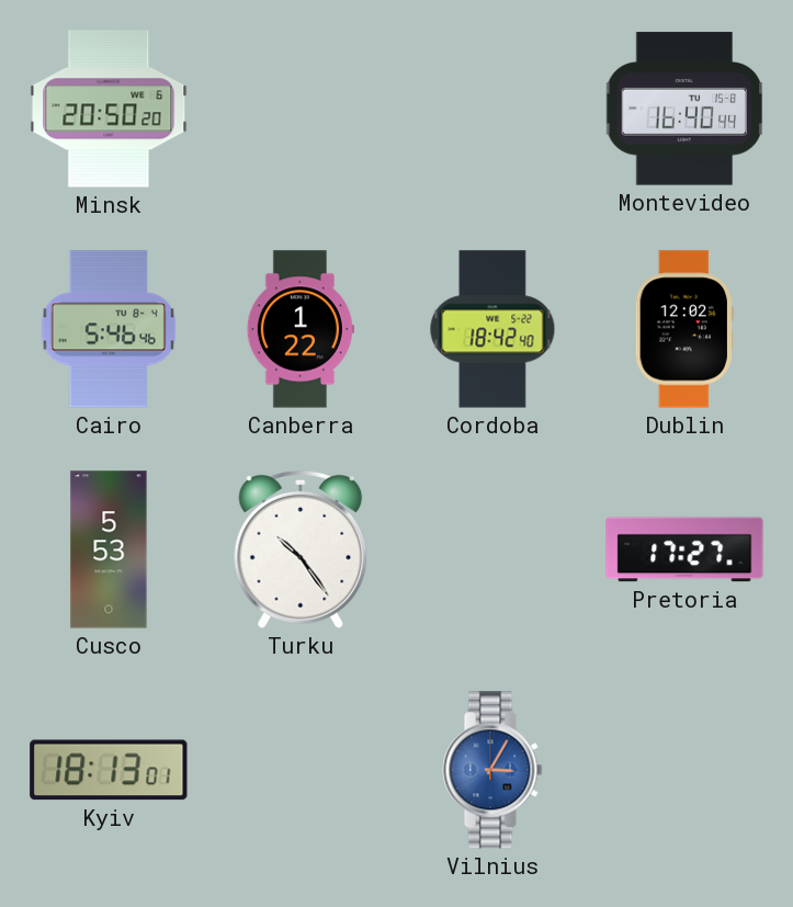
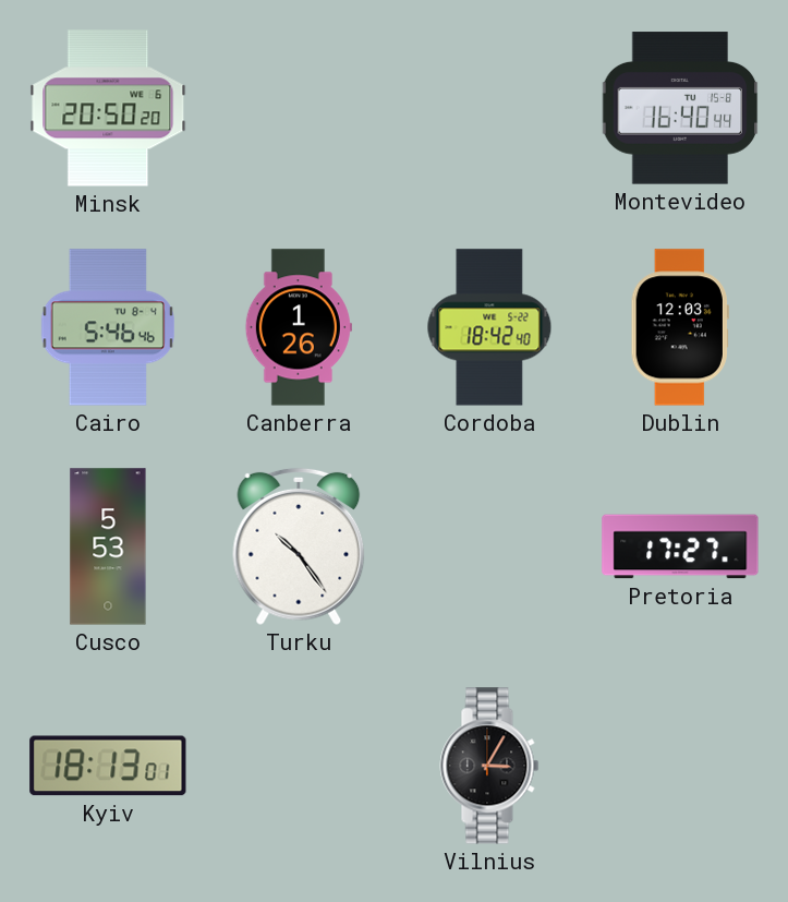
Canberra: 1:22 -> 1:26 (299, 327)
Dublin: 12:02 -> 12:03 (680, 327)
Vilnius dial: blue -> black (489, 766)
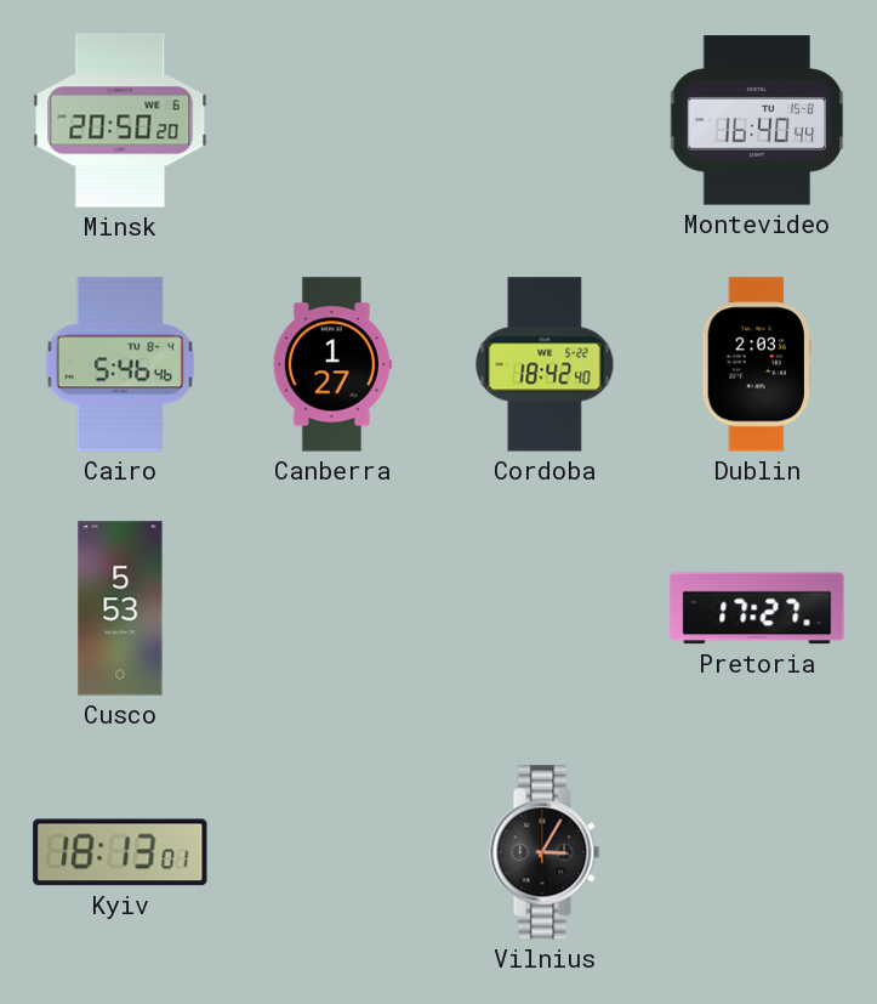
Canberra: 1:26 -> 1:27 (332, 364)
Dublin: 12:03 -> 2:03 (757, 364)
Turku: 10:24 -> none (299, 546)
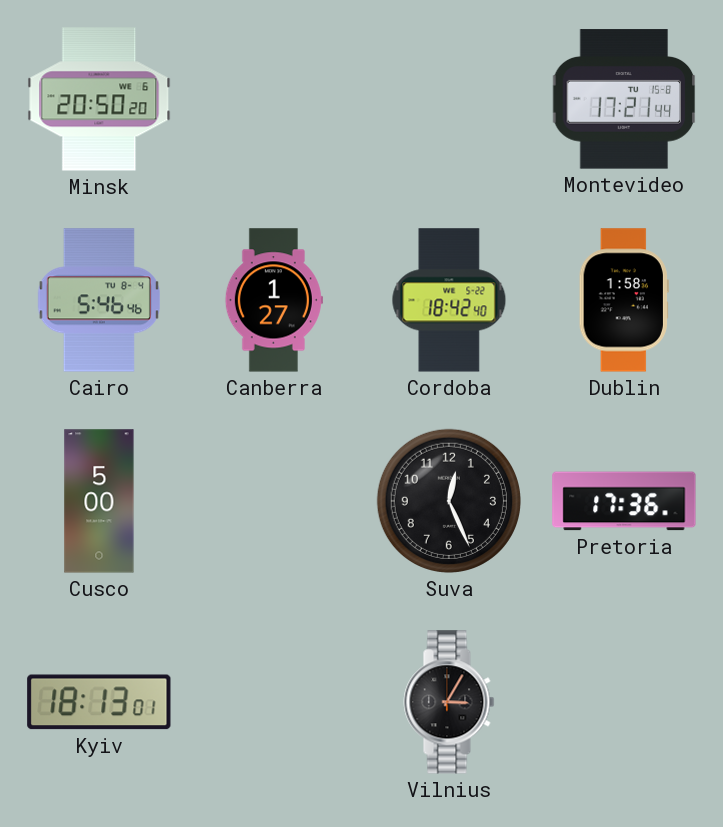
Montevideo: 16:40 -> 17:21 (624, 99)
Dublin: 2:03 -> 1:58 (624, 300)
Cusco: 5:53 -> 5:00 (99, 501)
Suva: none -> 12:26 (449, 501)
Pretoria: 17:27 -> 17:36 (624, 501)
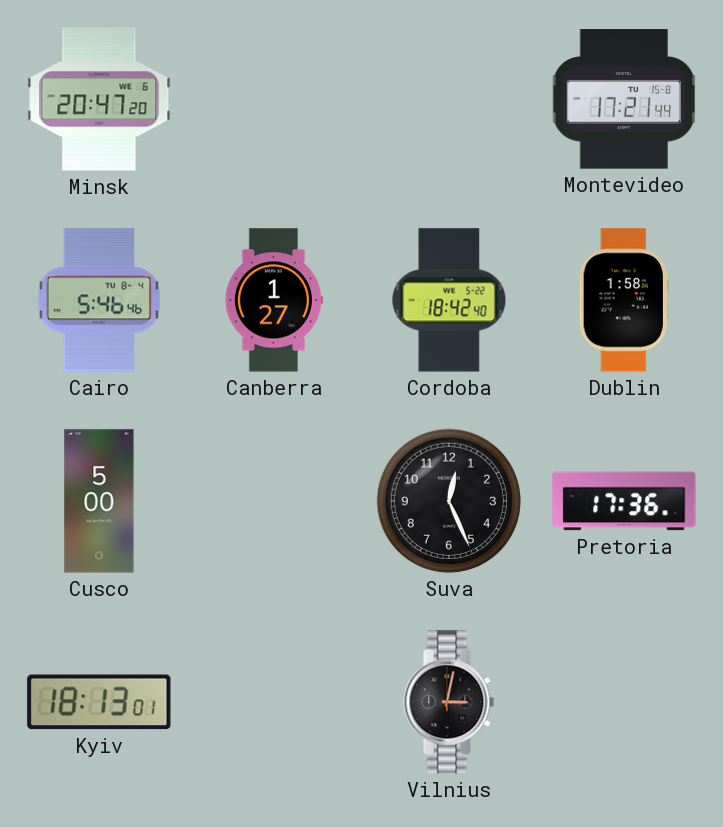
Minsk: 20:50 -> 20:47 (99, 99)
Vilnius: 3:05 -> 3:02 (449, 702)
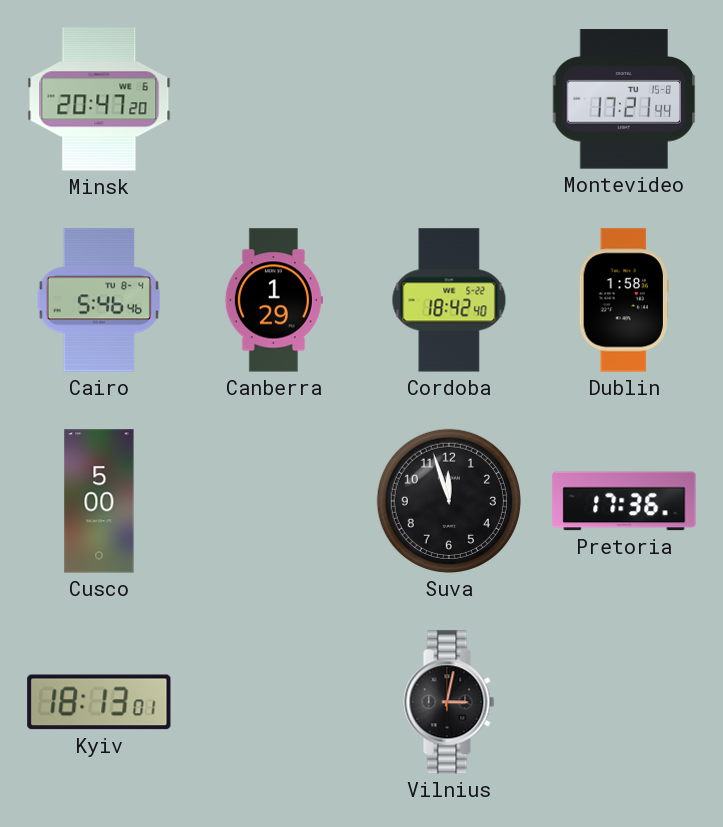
Canberra: 1:27 -> 1:29 (274, 300)
Suva: 12:26 -> 11:57 (449, 501)
